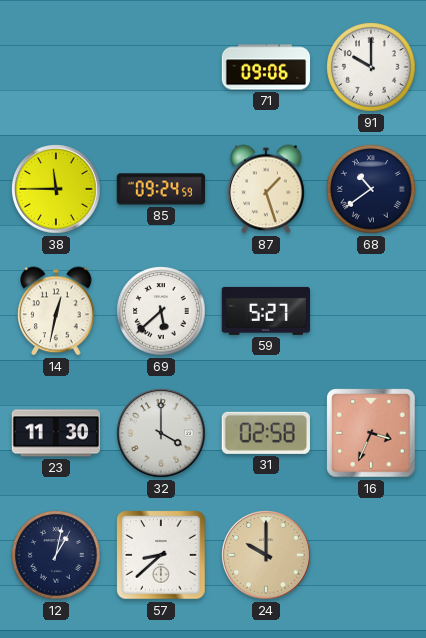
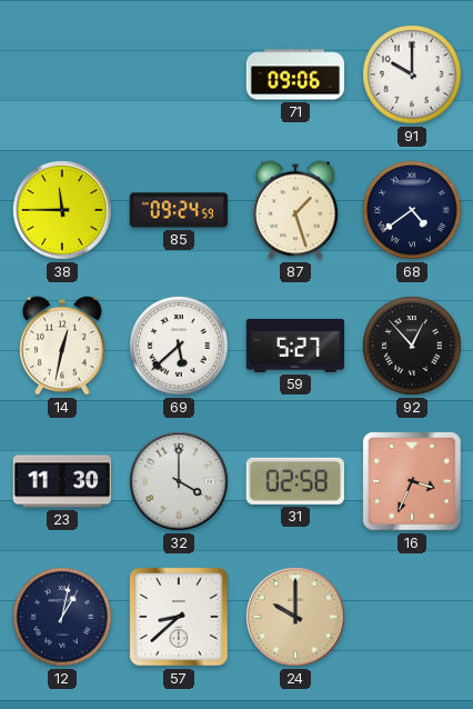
68: 10:39 -> 4:39 (412, 210)
92: none -> 12:53 (412, 346)
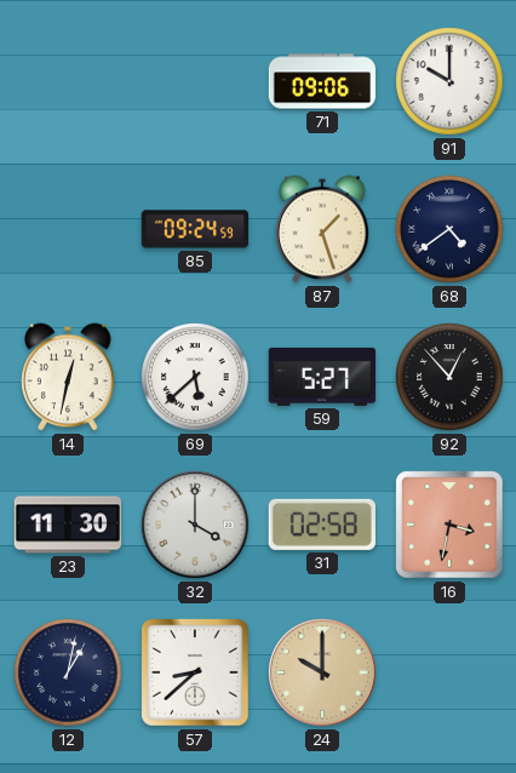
38: 11:45 -> none (62, 210)
16: 3:34 -> 3:32 (449, 525)
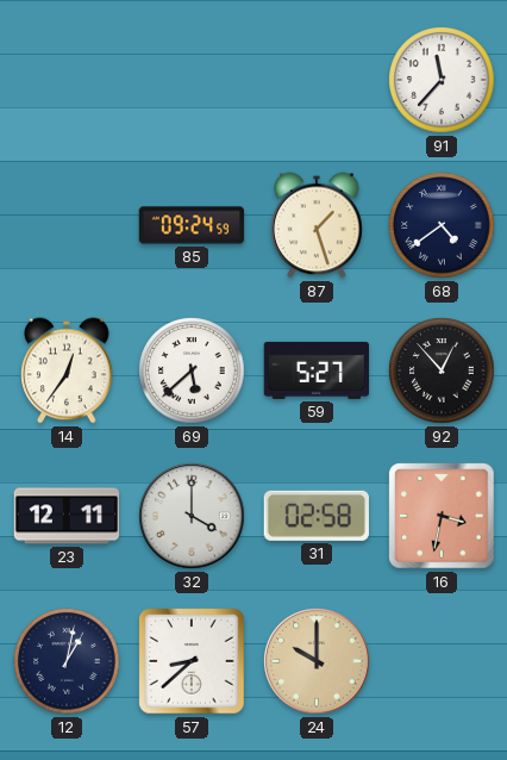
71: 09:06 -> none (322, 81)
91: 10:00 -> 11:37 (442, 80)
14: 12:32 -> 12:36 (67, 370)
23: 11:30 -> 12:11 (67, 516)
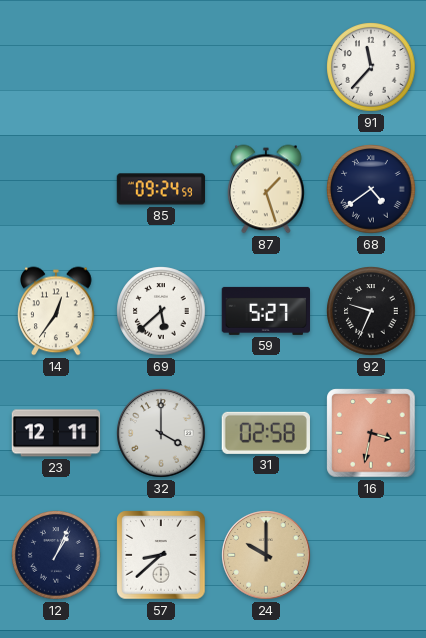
92: 12:53 -> 9:34 (371, 311)
12: 1:02 -> 1:04 (56, 555)
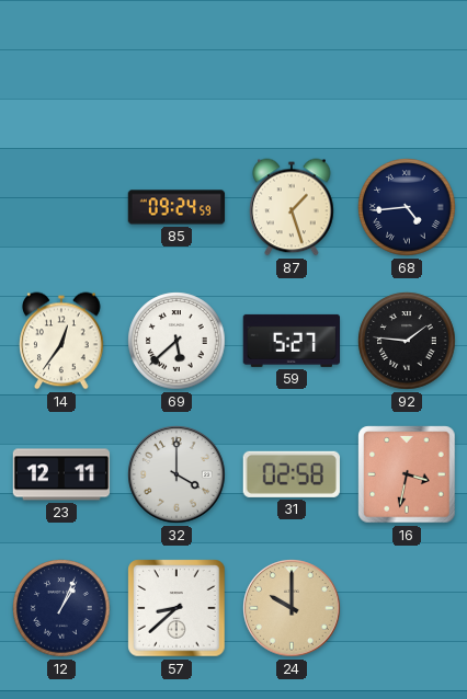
91: 11:37 -> none (371, 67)
68: 4:39 -> 4:44 (407, 207)
92: 9:34 -> 1:46 (407, 341)
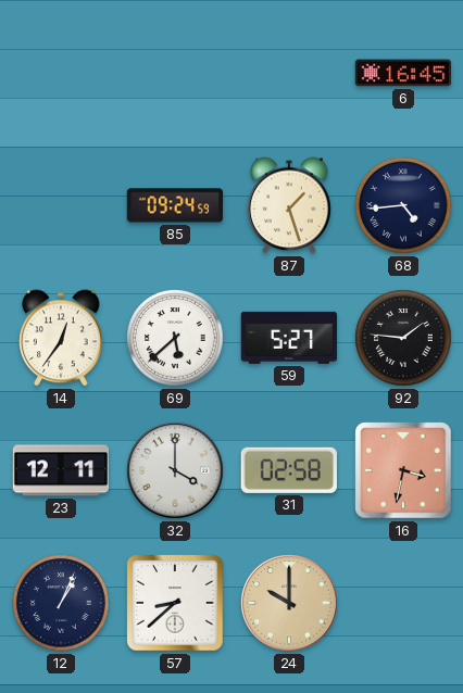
6: none -> 16:45 (402, 73)
